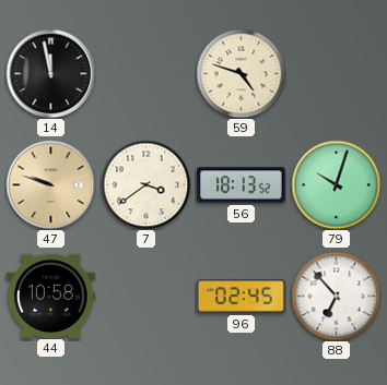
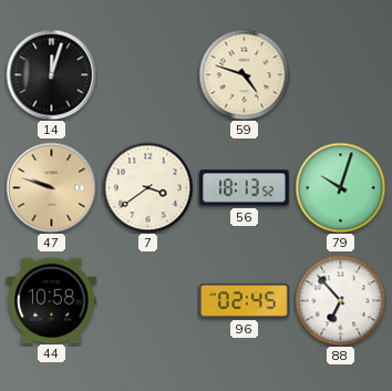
14: 11:58 -> 12:03 (51, 74)
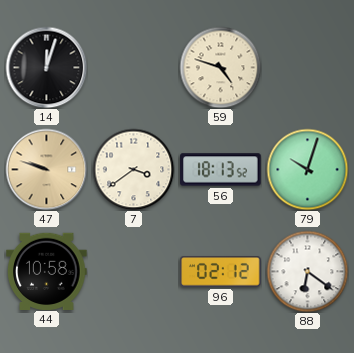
96: 02:45 -> 02:12 (221, 272)
88: 6:53 -> 6:21 (307, 271)
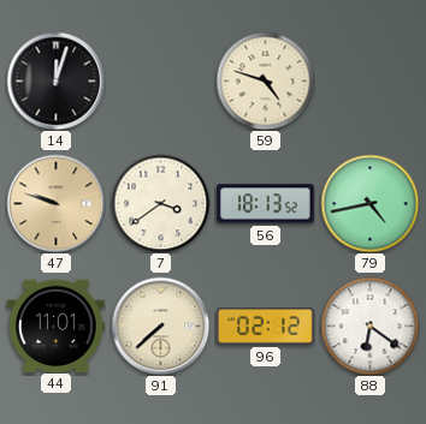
79: 10:03 -> 4:43 (369, 203)
44: 10:58 -> 11:01 (57, 326)
91: none -> 7:38 (160, 326)
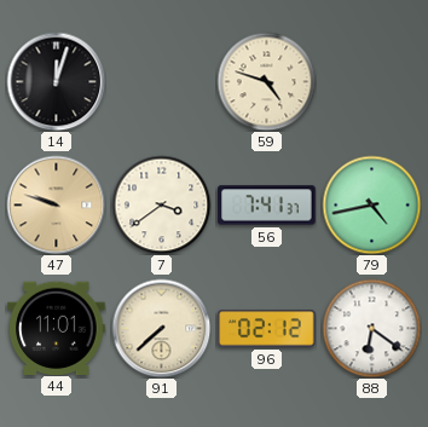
56: 18:13 -> 7:41 (267, 206)
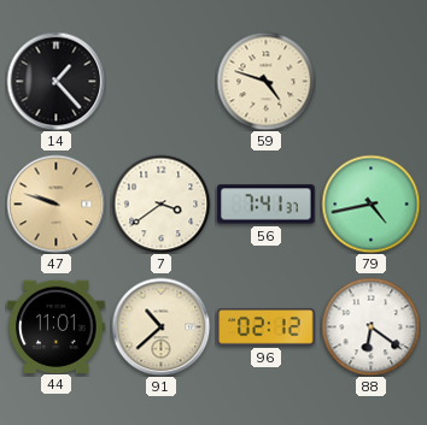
14: 12:03 -> 1:23 (55, 81)
91: 7:38 -> 10:38 (160, 326)
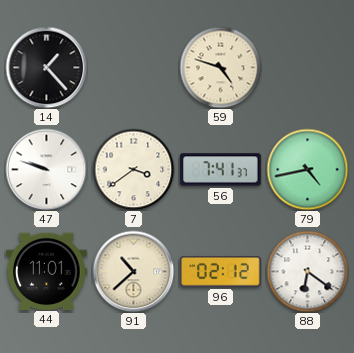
47 dial: champagne -> white (46, 169)
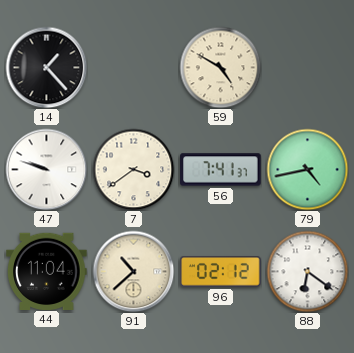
59: 4:48 -> 4:50 (220, 67)
44: 11:01 -> 11:04 (47, 271)
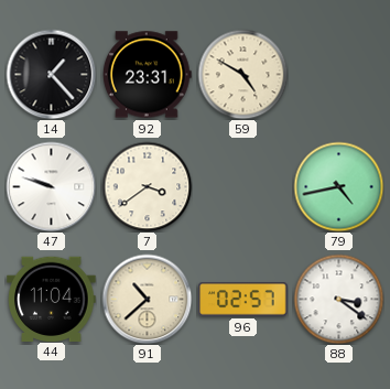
92: none -> 23:31 (147, 75)
56: 7:41 -> none (221, 170)
96: 02:12 -> 02:57 (243, 300)
88: 6:21 -> 3:21 (338, 299)
